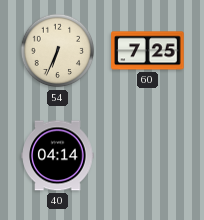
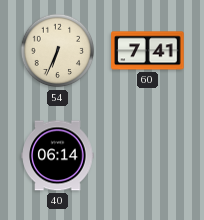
60: 7:25 -> 7:41 (148, 51)
40: 04:14 -> 06:14 (58, 156)
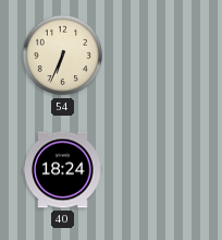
60: 7:41 -> none (148, 51)
40: 06:14 -> 18:24 (63, 170)
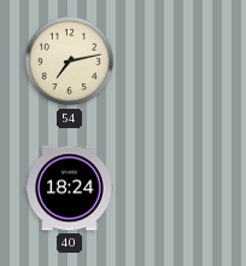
54: 6:34 -> 7:13 (70, 62)
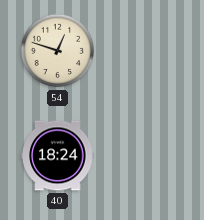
54: 7:13 -> 12:48 (58, 51)
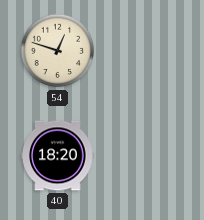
40: 18:24 -> 18:20 (58, 156)
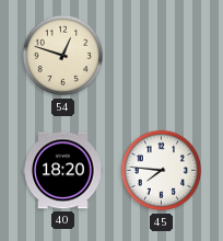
45: none -> 7:46 (162, 171)
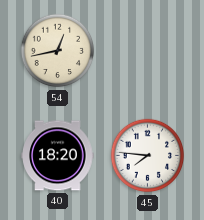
54: 12:48 -> 12:43 (58, 51)
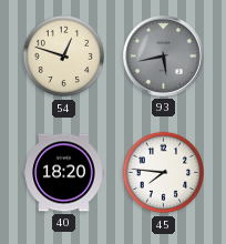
54: 12:43 -> 12:48 (64, 57)
93: none -> 5:43 (164, 57)
